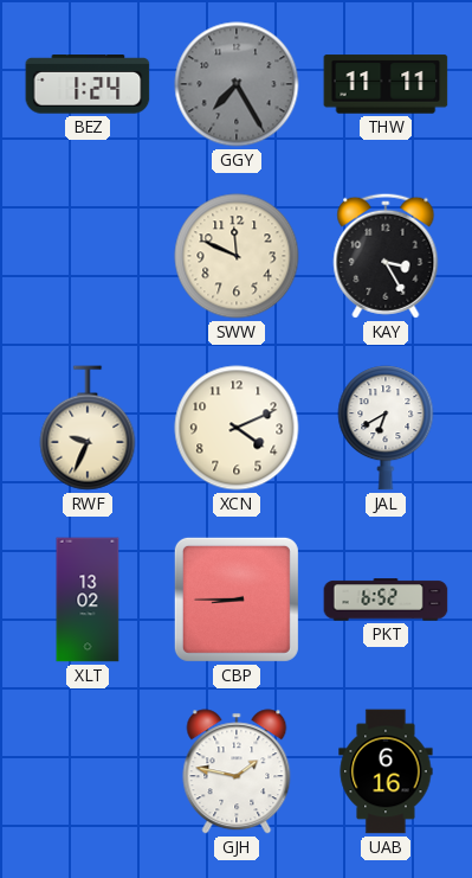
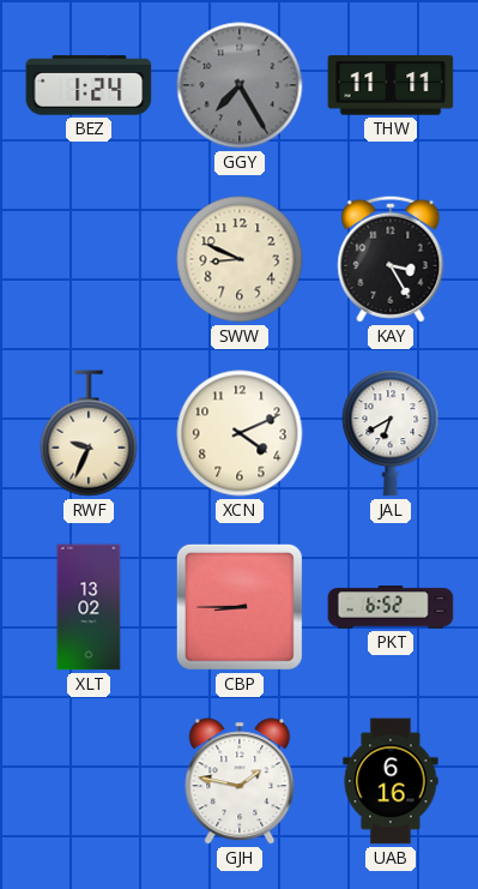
SWW: 11:49 -> 8:49 (240, 259)
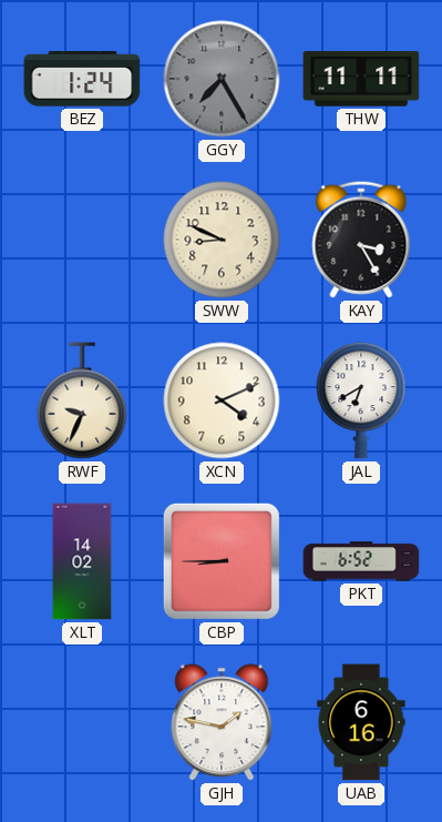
XLT: 13:02 -> 14:02 (82, 561)
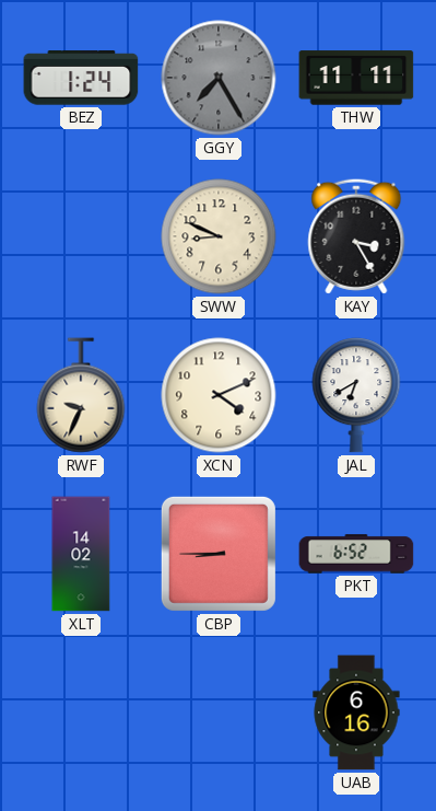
GJH: 1:47 -> none (222, 722)
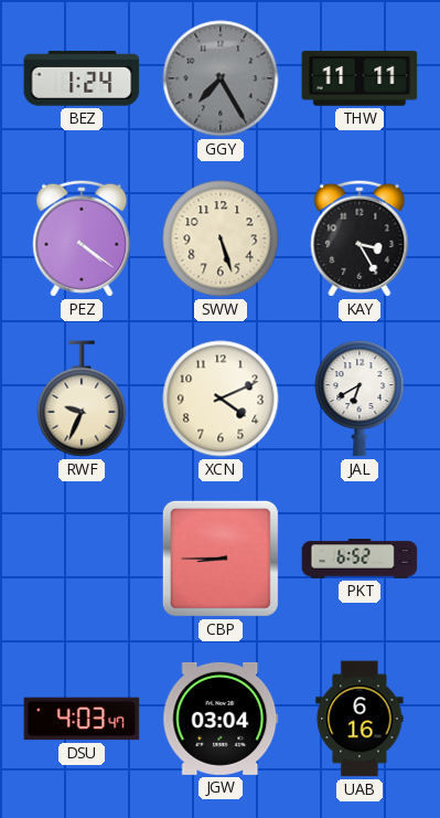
PEZ: none -> 4:21 (82, 238)
SWW: 8:49 -> 5:27 (221, 238)
XLT: 14:02 -> none (81, 554)
DSU: none -> 4:03 (82, 719)
JGW: none -> 03:04 (221, 719)
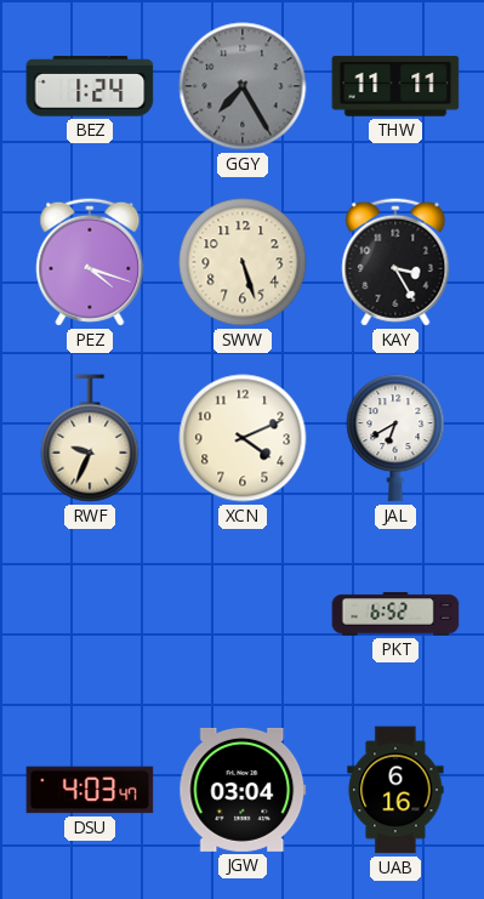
PEZ: 4:21 -> 4:18 (90, 262)
CBP: 8:45 -> none (221, 559)
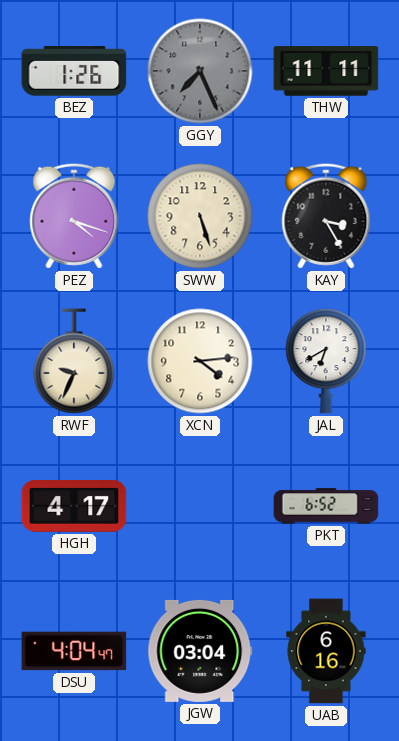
BEZ: 1:24 -> 1:26 (74, 71)
GGY: 7:25 -> 7:26 (200, 71)
XCN: 4:11 -> 4:14 (200, 361)
HGH: none -> 4:17 (74, 507)
DSU: 4:03 -> 4:04 (74, 651)
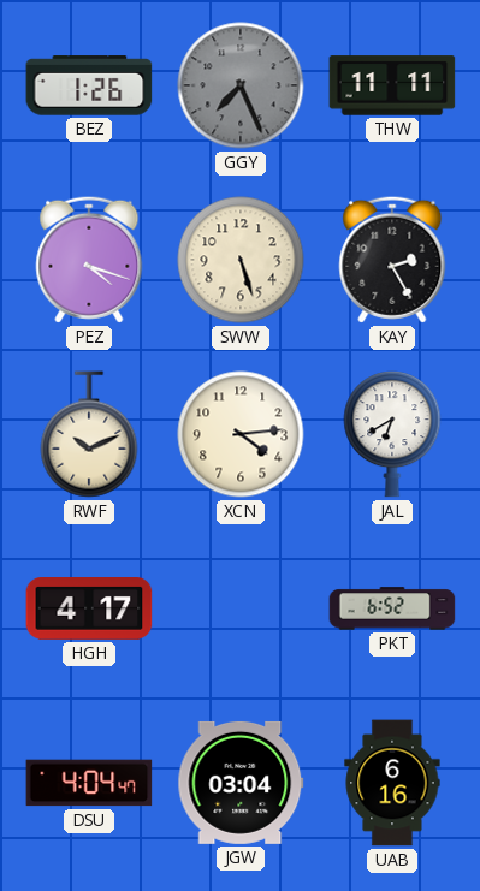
KAY: 3:25 -> 2:25 (392, 260)
RWF: 9:34 -> 10:11 (89, 434)
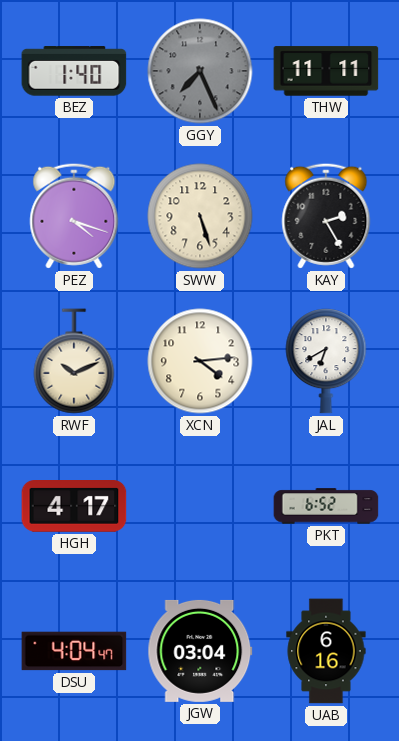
BEZ: 1:26 -> 1:40 (74, 71)
